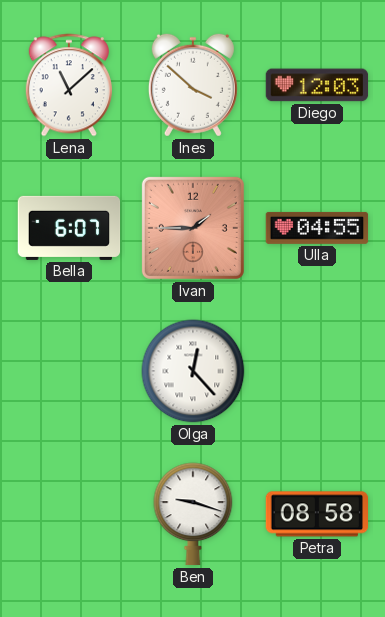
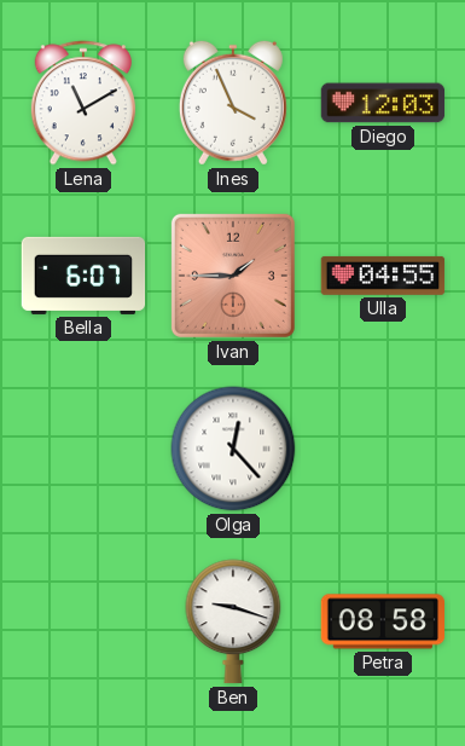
Lena: 11:08 -> 11:10 (83, 103)
Ines: 3:52 -> 3:56 (233, 103)
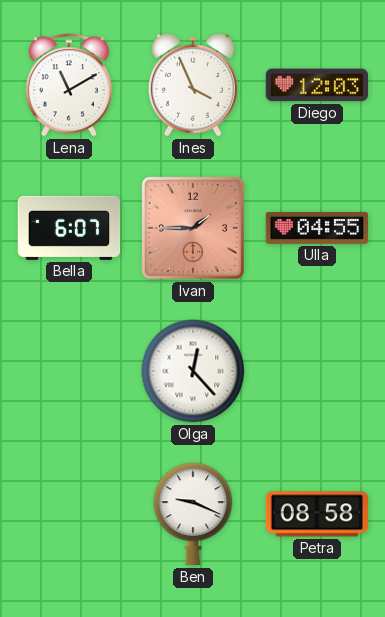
Ben: 9:18 -> 9:19 (193, 514)
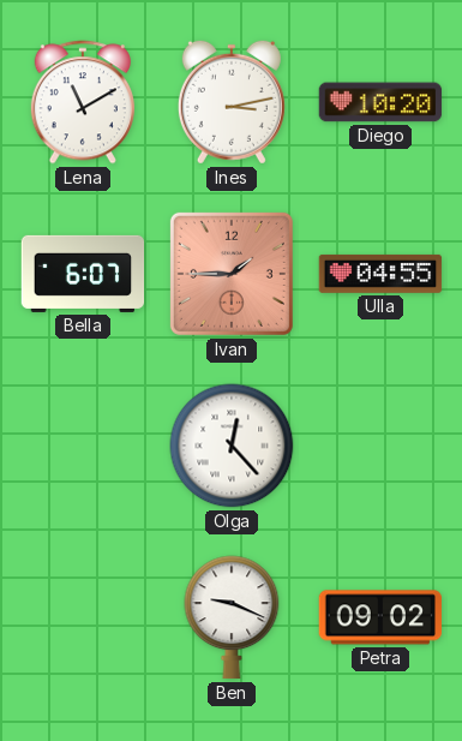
Ines: 3:56 -> 3:13 (232, 102)
Diego: 12:03 -> 10:20 (380, 102)
Petra: 08:58 -> 09:02 (380, 617)
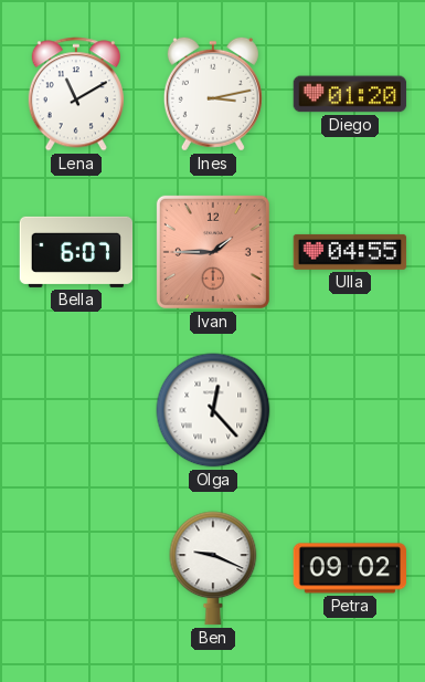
Diego: 10:20 -> 01:20 (350, 94)
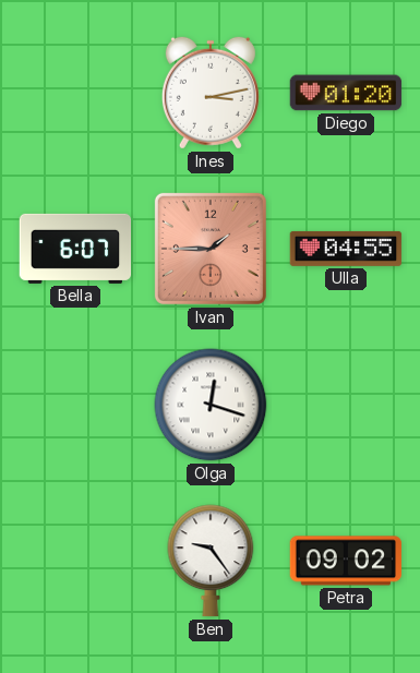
Lena: 11:10 -> none (76, 94)
Olga: 12:23 -> 12:18 (211, 405)
Ben: 9:19 -> 9:24 (211, 561)
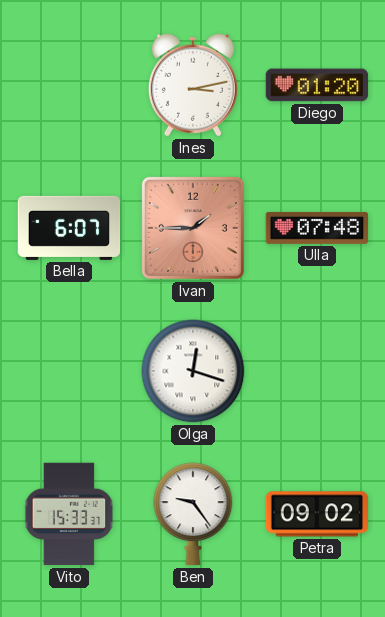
Ulla: 04:55 -> 07:48 (317, 228)
Vito: none -> 15:33 (69, 514)
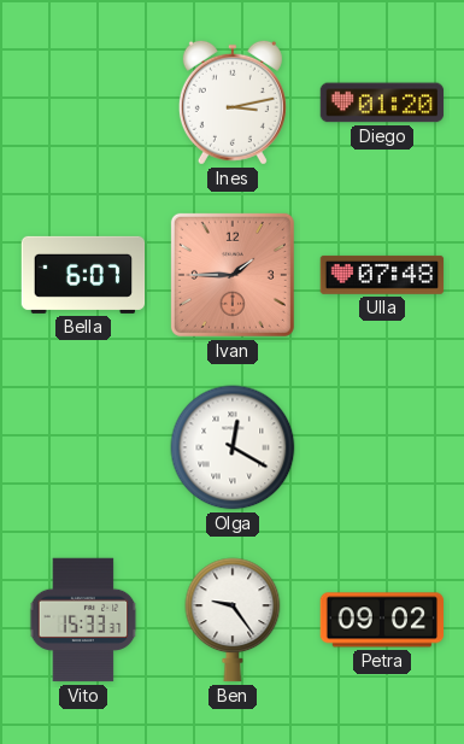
Olga: 12:18 -> 12:20 (233, 447)
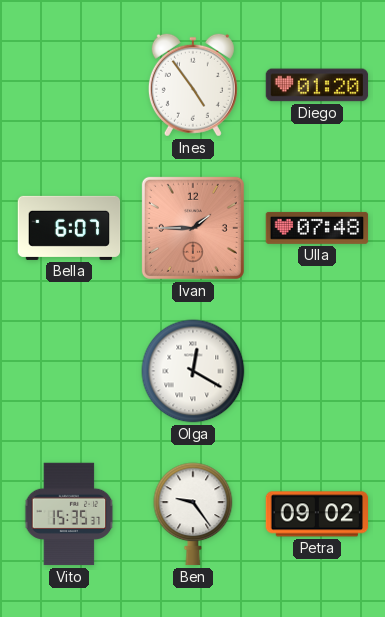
Ines: 3:13 -> 4:54 (193, 85)
Vito: 15:33 -> 15:35 (69, 514)
